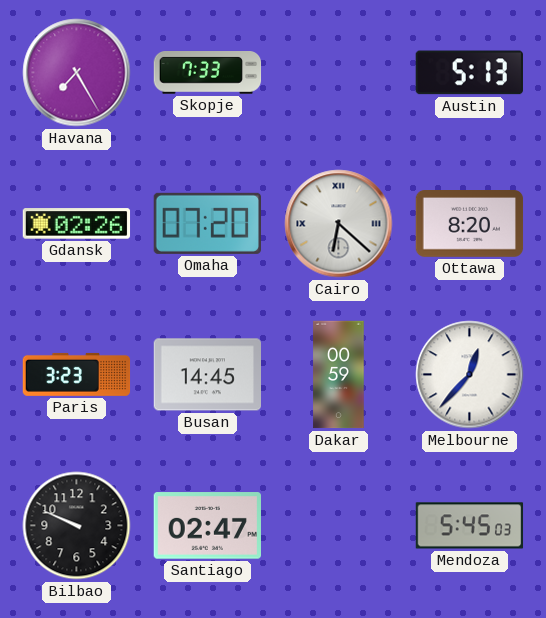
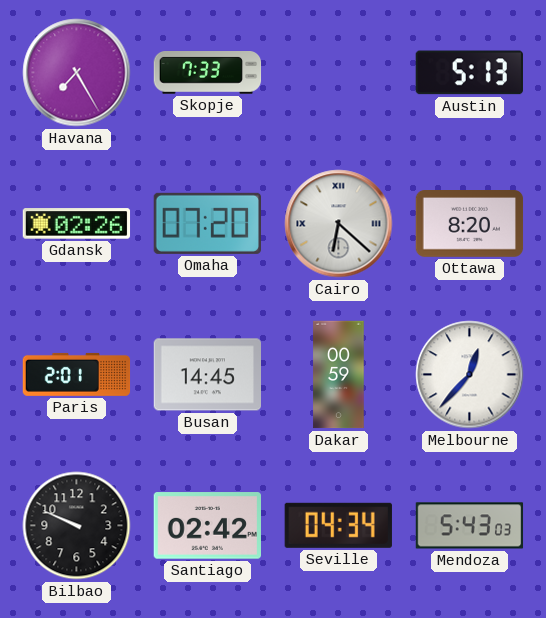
Paris: 3:23 -> 2:01 (77, 374)
Santiago: 02:47 -> 02:42 (208, 526)
Seville: none -> 04:34 (338, 525)
Mendoza: 5:45 -> 5:43 (470, 526)
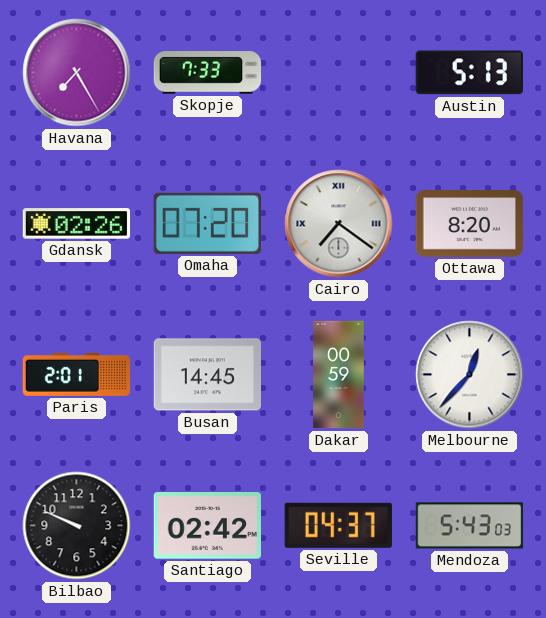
Cairo: 6:22 -> 7:21 (339, 224)
Seville: 04:34 -> 04:37 (338, 525)
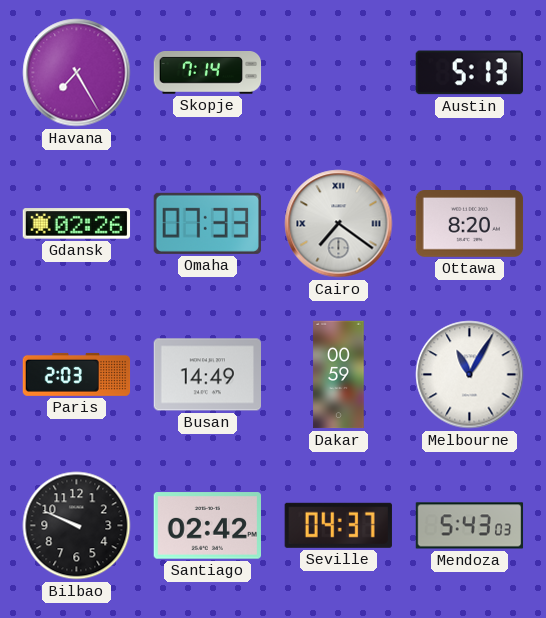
Skopje: 7:33 -> 7:14 (208, 73)
Omaha: 07:20 -> 07:33 (207, 223)
Paris: 2:01 -> 2:03 (77, 374)
Busan: 14:45 -> 14:49 (207, 375)
Melbourne: 12:37 -> 11:05 (470, 375)
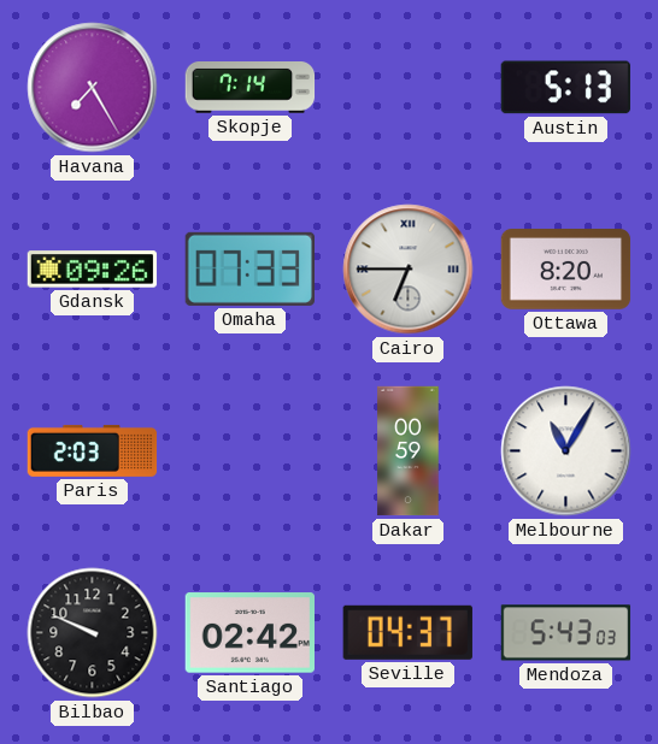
Gdansk: 02:26 -> 09:26 (93, 270)
Cairo: 7:21 -> 6:45 (409, 270)
Busan: 14:49 -> none (207, 375)
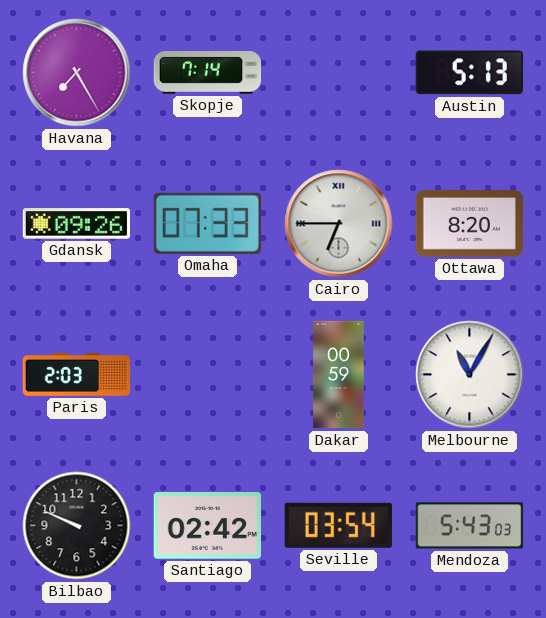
Seville: 04:37 -> 03:54 (338, 525)
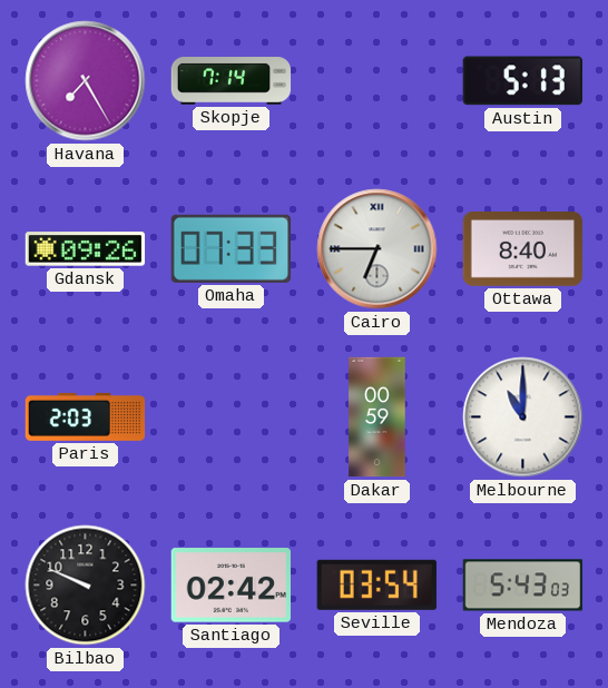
Ottawa: 8:20 -> 8:40 (523, 249)
Melbourne: 11:05 -> 11:00 (523, 417)
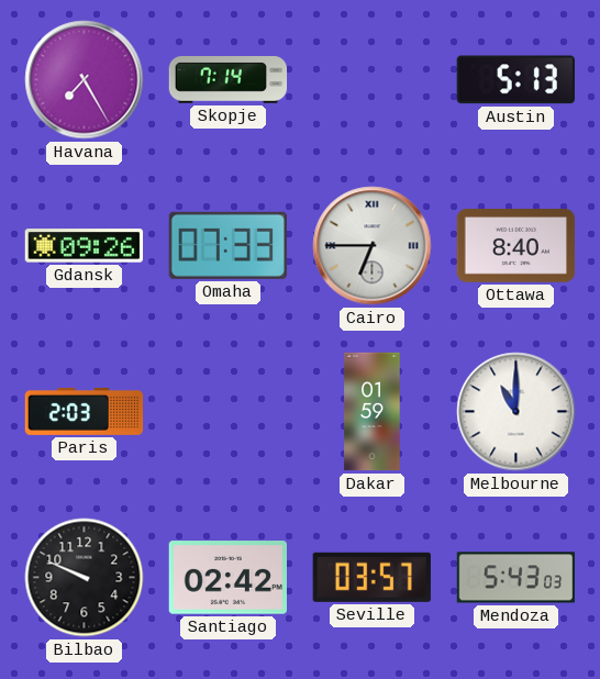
Dakar: 00:59 -> 01:59 (373, 412)
Seville: 03:54 -> 03:57 (371, 577)
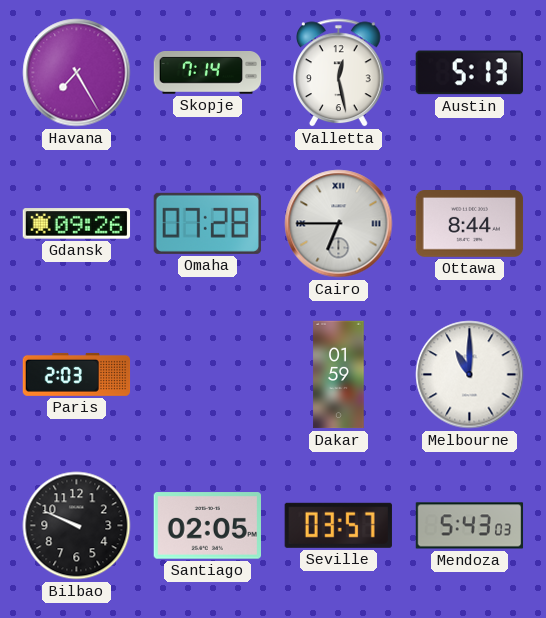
Valletta: none -> 12:28 (339, 73)
Omaha: 07:33 -> 07:28 (207, 223)
Ottawa: 8:40 -> 8:44 (470, 224)
Santiago: 02:42 -> 02:05 (208, 526)
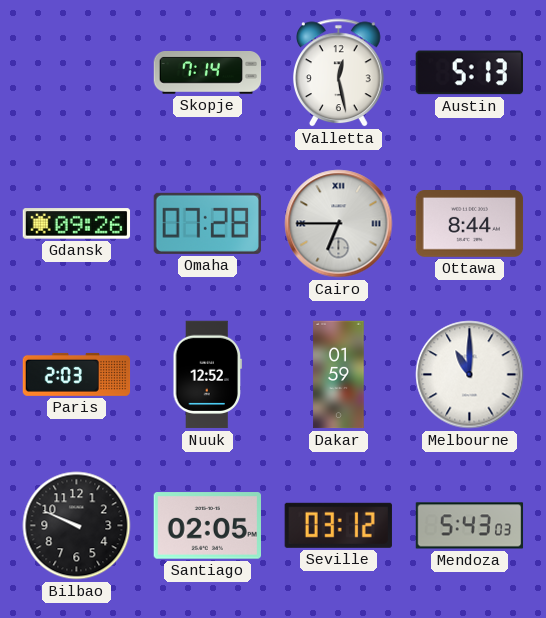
Havana: 7:25 -> none (77, 73)
Nuuk: none -> 12:52 (208, 375)
Seville: 03:57 -> 03:12 (338, 525)
